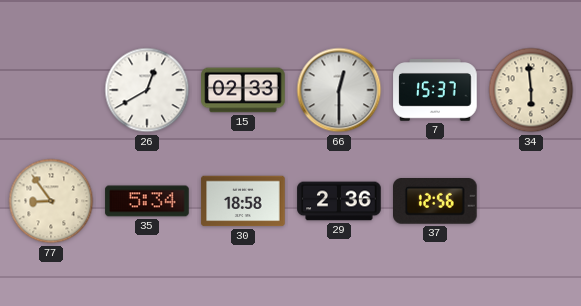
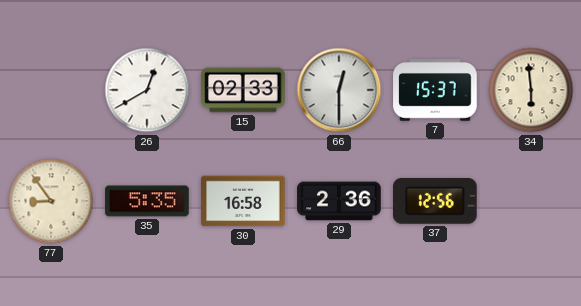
35: 5:34 -> 5:35 (147, 201)
30: 18:58 -> 16:58 (243, 201)
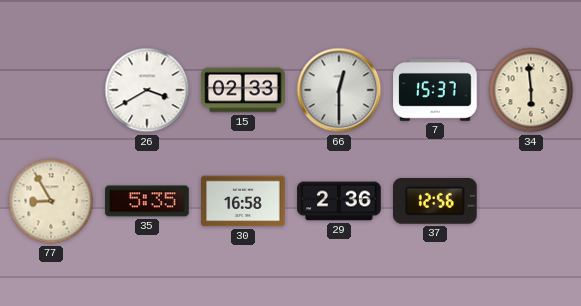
26: 12:40 -> 3:40 (147, 90)
77: 8:54 -> 8:55 (51, 201)
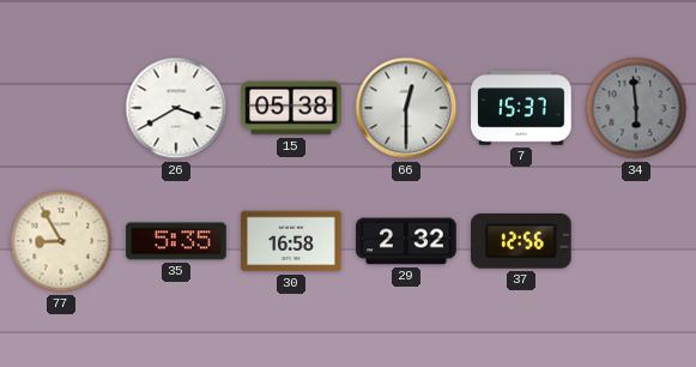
15: 02:33 -> 05:38 (291, 108)
34 dial: cream -> grey (636, 108)
29: 2:36 -> 2:32 (406, 241)
